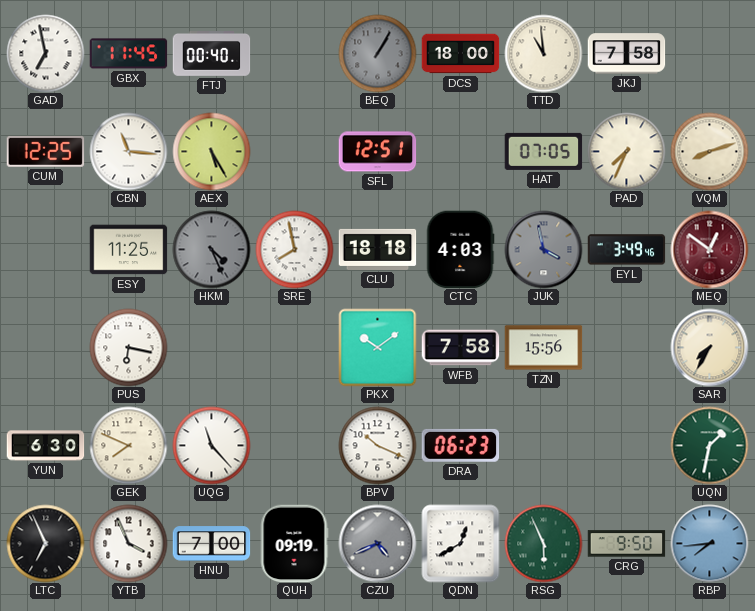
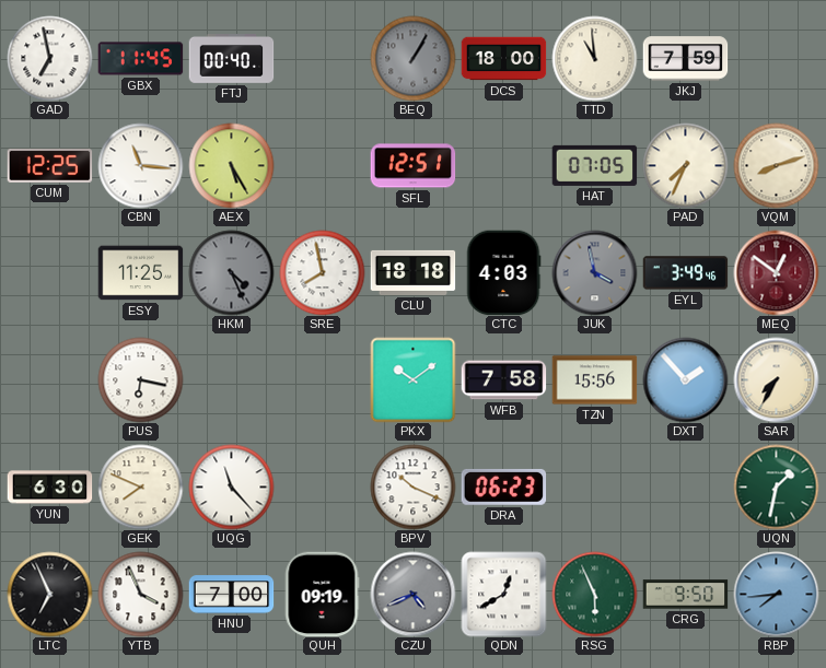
JKJ: 7:58 -> 7:59 (685, 59)
DXT: none -> 1:53 (685, 379)
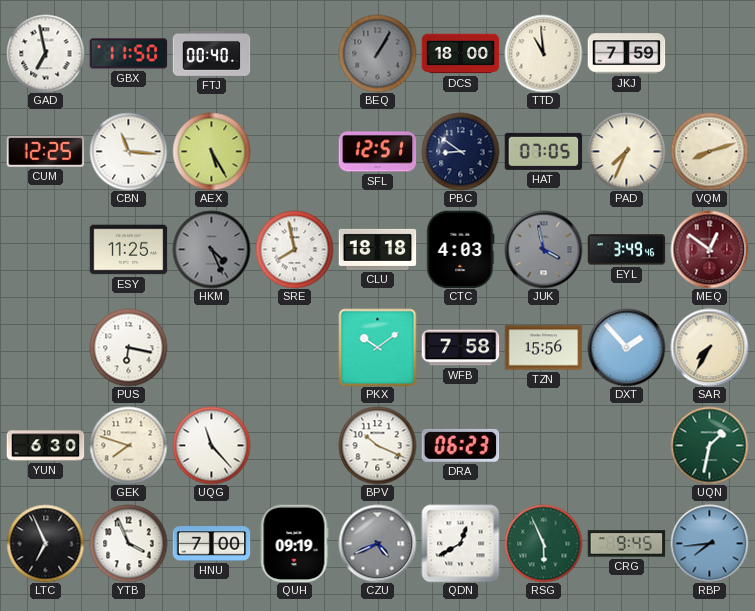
GBX: 11:45 -> 11:50 (128, 54)
PBC: none -> 8:51 (460, 151)
GEK: 7:49 -> 7:48 (128, 445)
CRG: 9:50 -> 9:45 (626, 544)
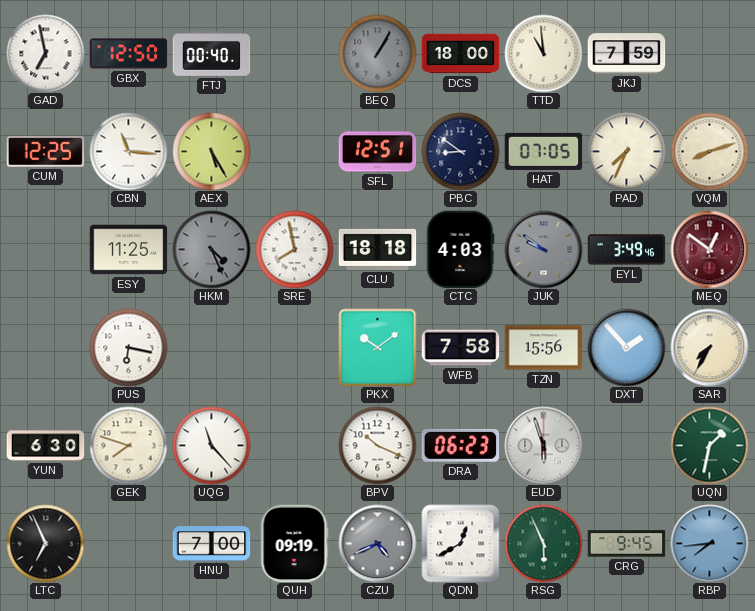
GBX: 11:50 -> 12:50 (128, 54)
JUK: 3:58 -> 9:51 (543, 249)
EUD: none -> 5:57 (543, 445)
YTB: 3:56 -> none (128, 543)
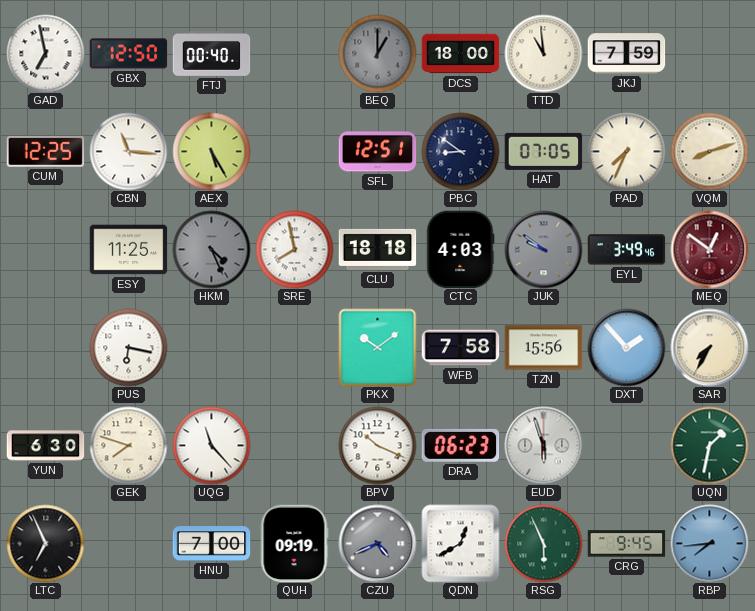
BEQ: 1:05 -> 1:00 (377, 53)
